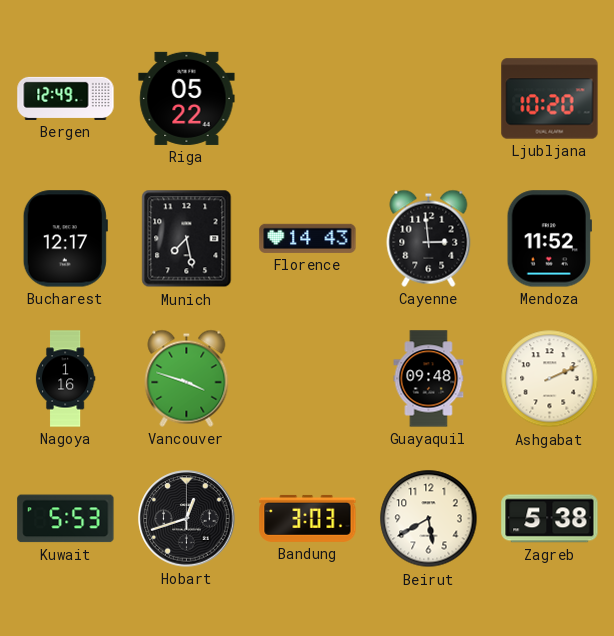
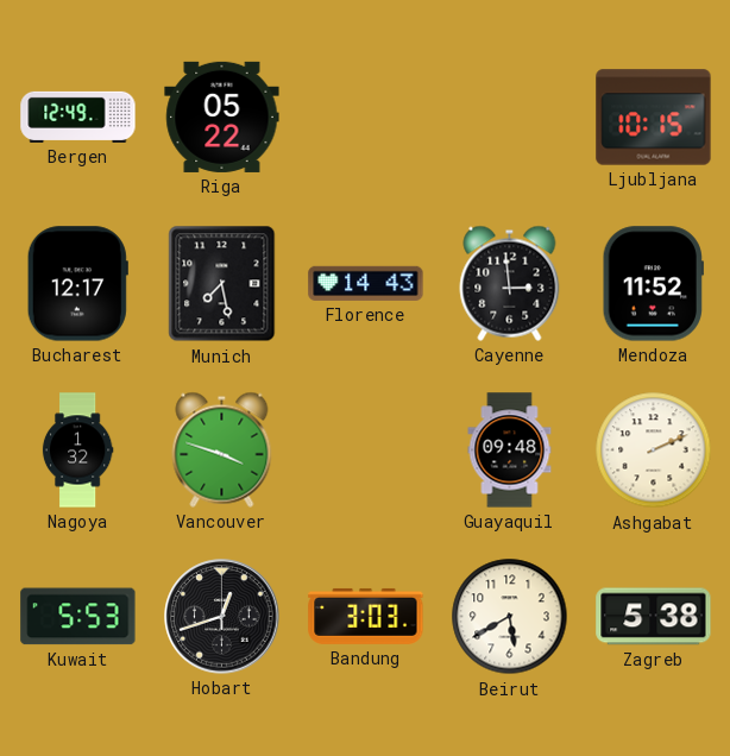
Ljubljana: 10:20 -> 10:15 (654, 118)
Nagoya: 1:16 -> 1:32 (77, 451)
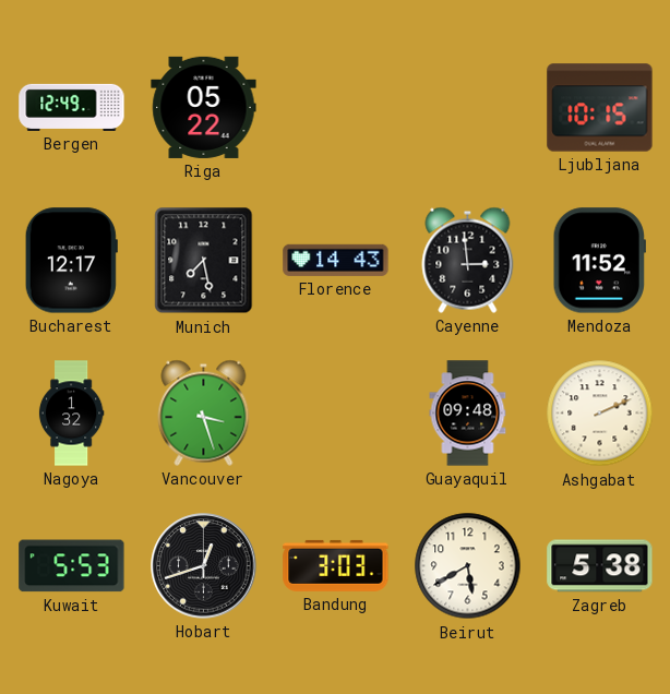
Vancouver: 3:48 -> 3:27 (204, 412)
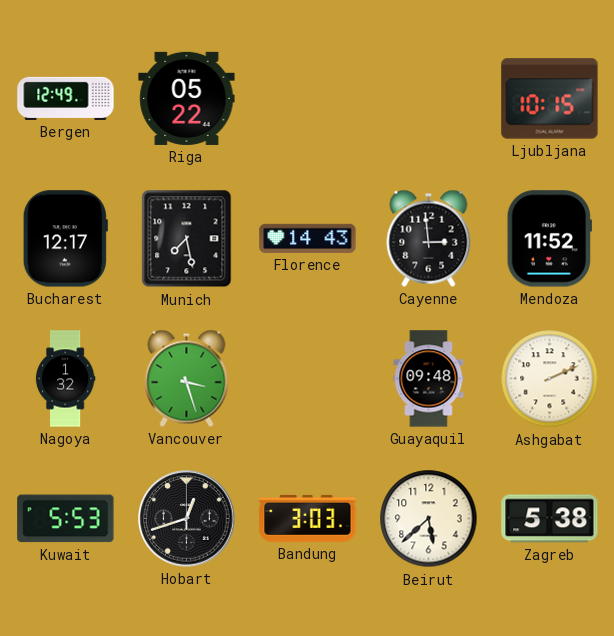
Beirut: 5:40 -> 5:38 (429, 519)
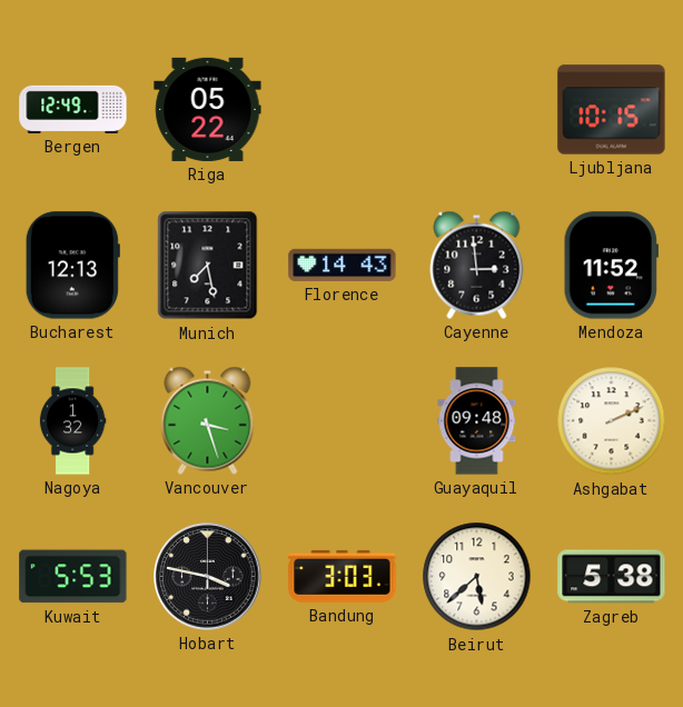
Bucharest: 12:17 -> 12:13 (72, 266)
Hobart: 12:42 -> 3:47 (208, 577)
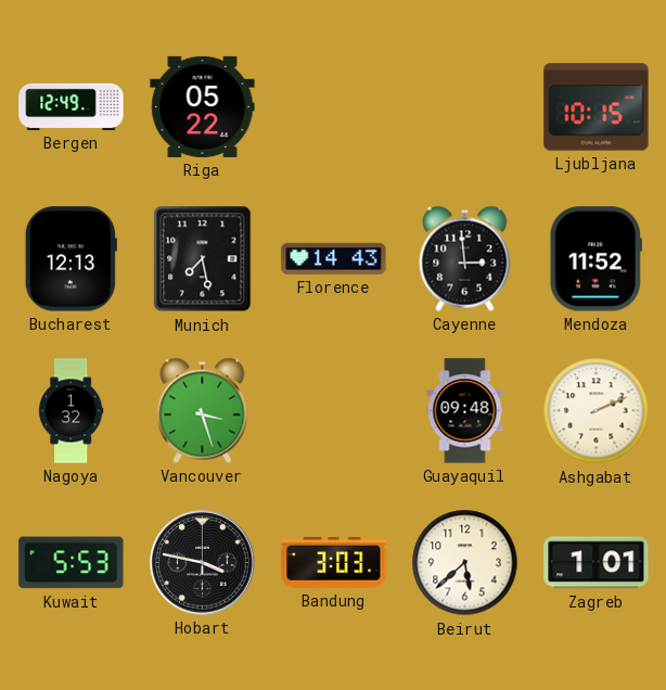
Zagreb: 5:38 -> 1:01 (597, 563)
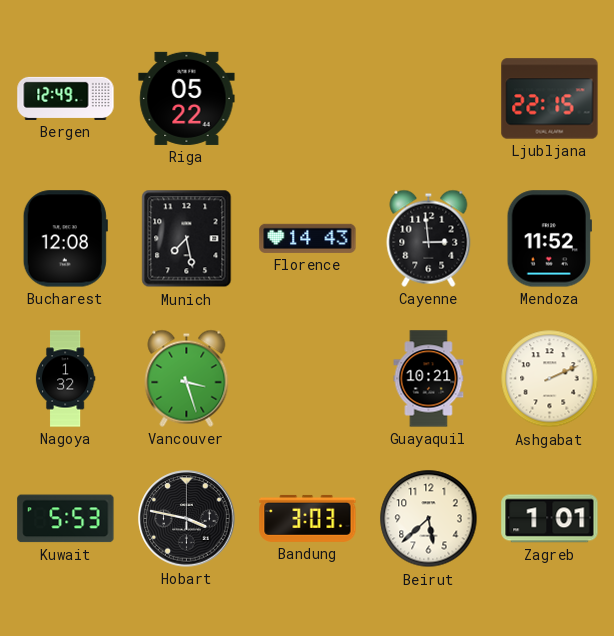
Ljubljana: 10:15 -> 22:15 (550, 99)
Bucharest: 12:13 -> 12:08 (65, 239)
Guayaquil: 09:48 -> 10:21 (429, 379)
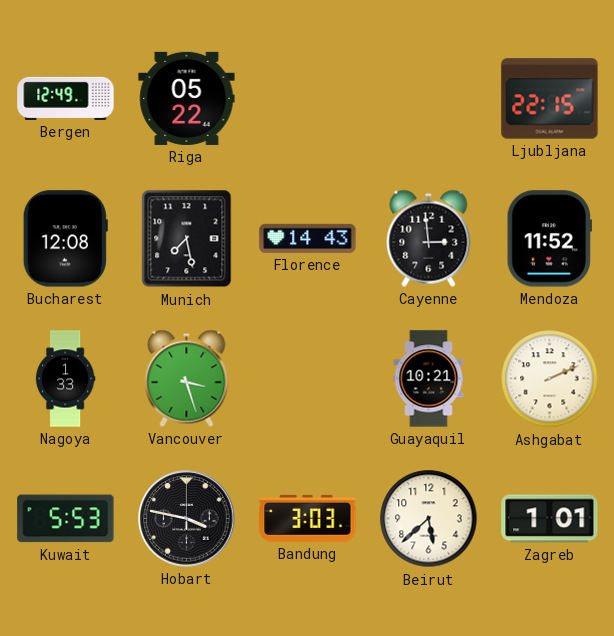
Nagoya: 1:32 -> 1:33 (65, 379)
